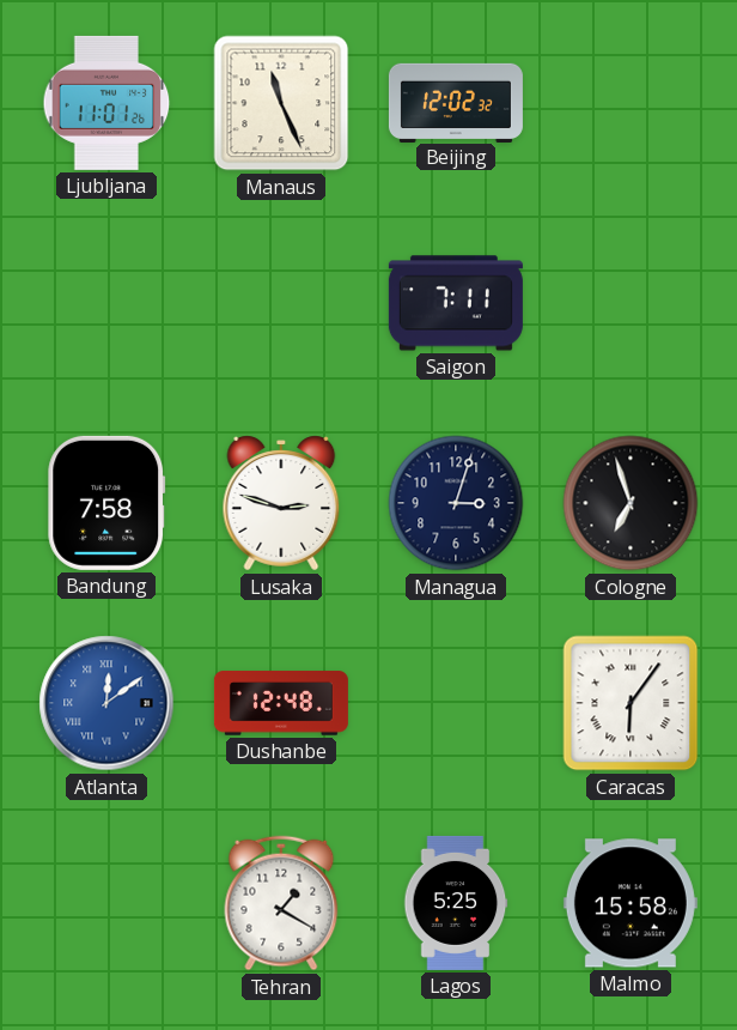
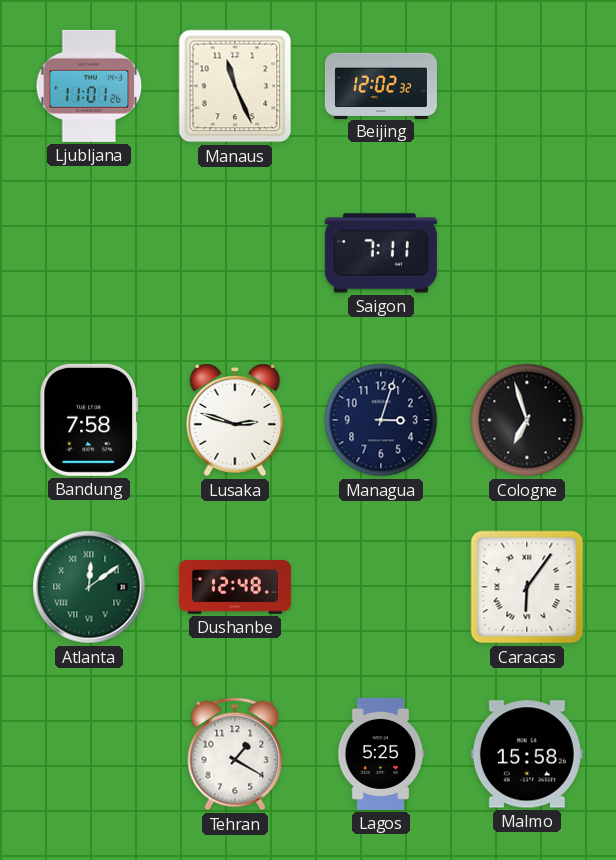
Atlanta dial: blue -> green (89, 587)
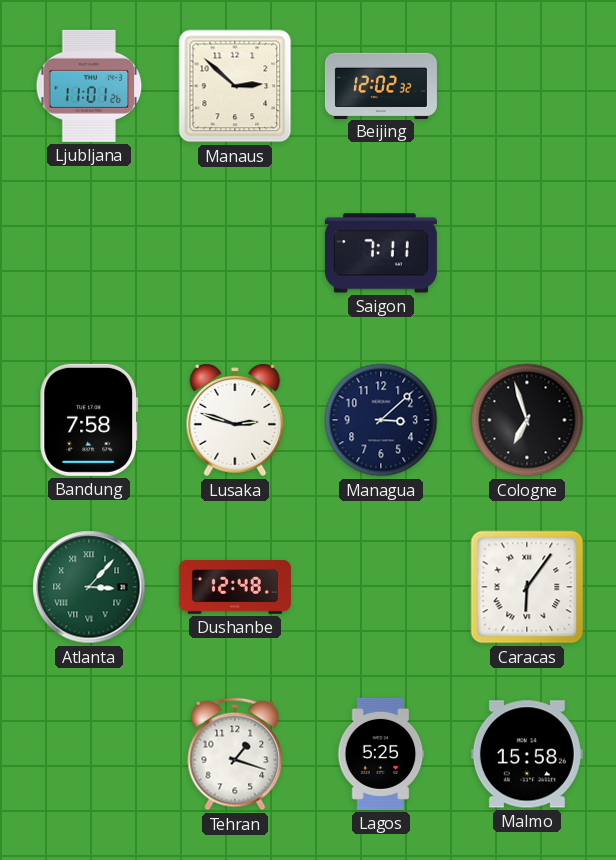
Manaus: 11:26 -> 2:52 (235, 86)
Managua: 3:03 -> 3:08 (381, 420)
Atlanta: 12:09 -> 3:07 (89, 587)
Tehran: 1:20 -> 1:18 (235, 754)
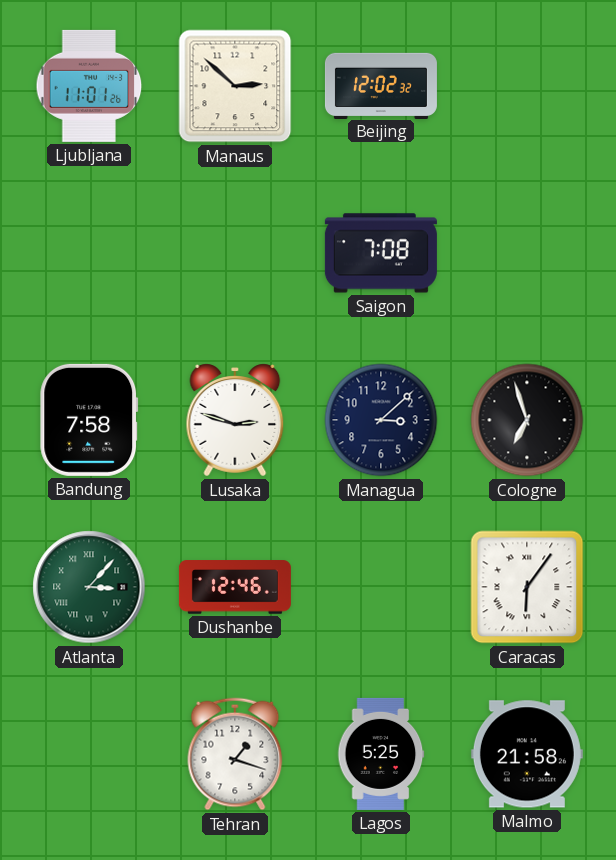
Saigon: 7:11 -> 7:08 (381, 253)
Dushanbe: 12:48 -> 12:46 (235, 587)
Malmo: 15:58 -> 21:58 (527, 754)
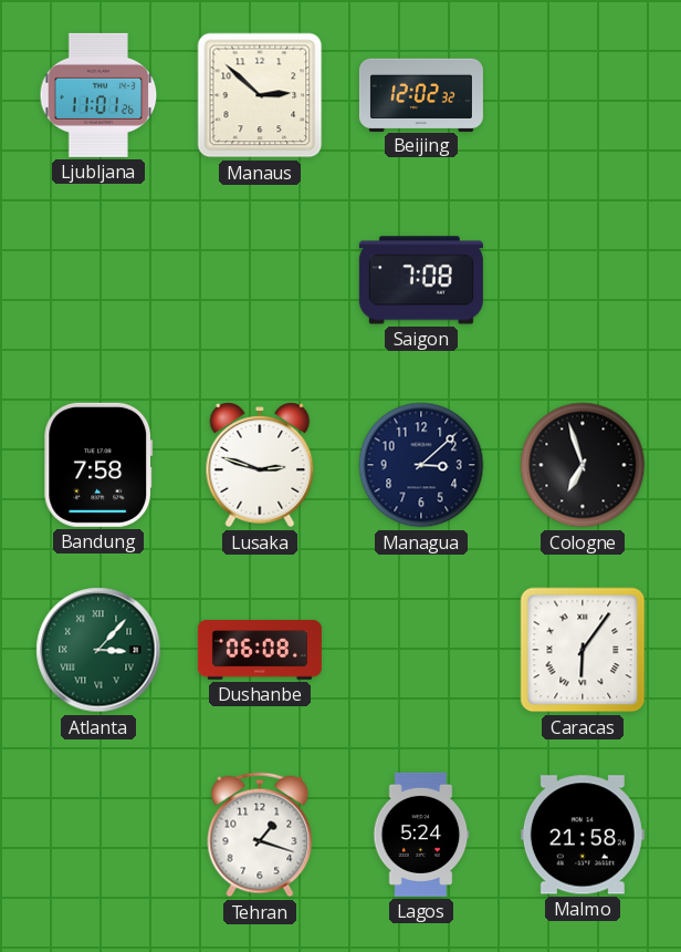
Dushanbe: 12:46 -> 06:08 (260, 650)
Lagos: 5:25 -> 5:24 (421, 835)
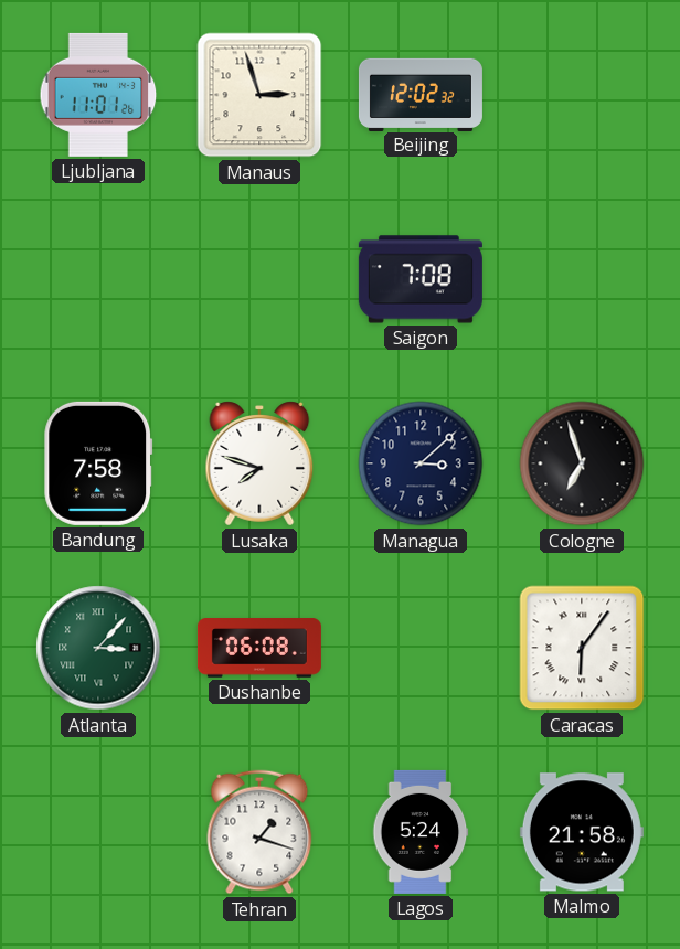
Manaus: 2:52 -> 2:57 (259, 95)
Lusaka: 2:48 -> 7:48 (259, 463)
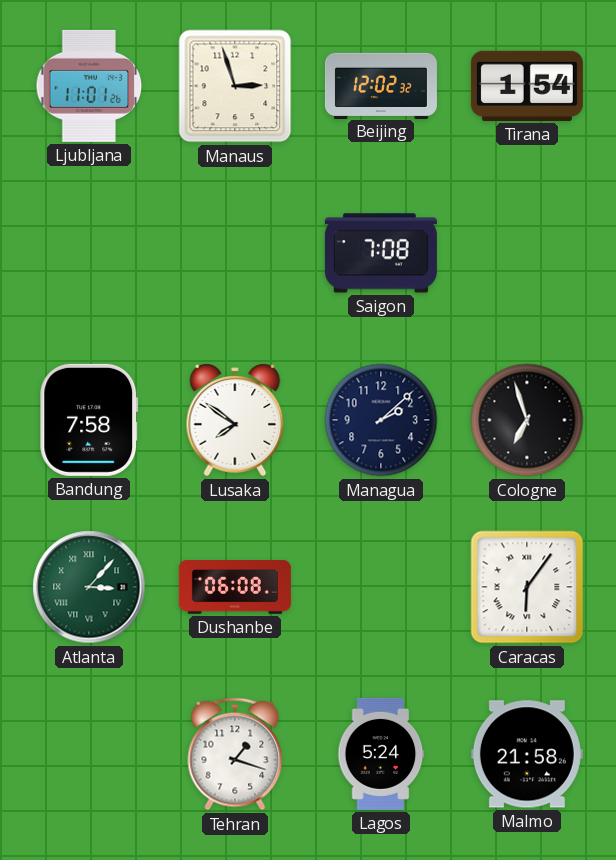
Tirana: none -> 1:54 (527, 86)
Lusaka: 7:48 -> 7:51 (235, 420)
Managua: 3:08 -> 2:08 (381, 420)
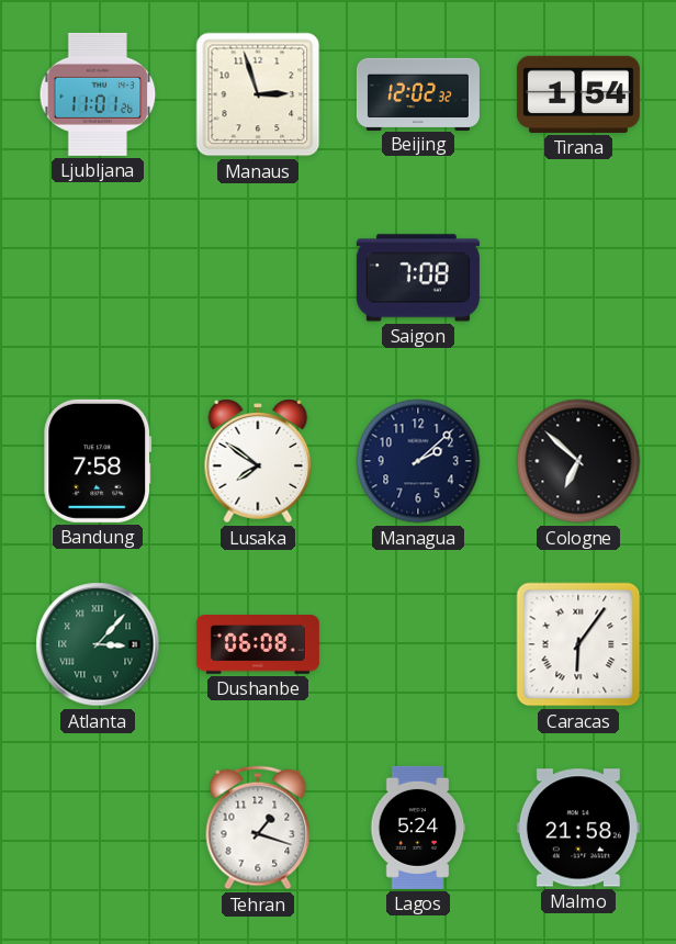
Cologne: 6:57 -> 6:52 (578, 461)
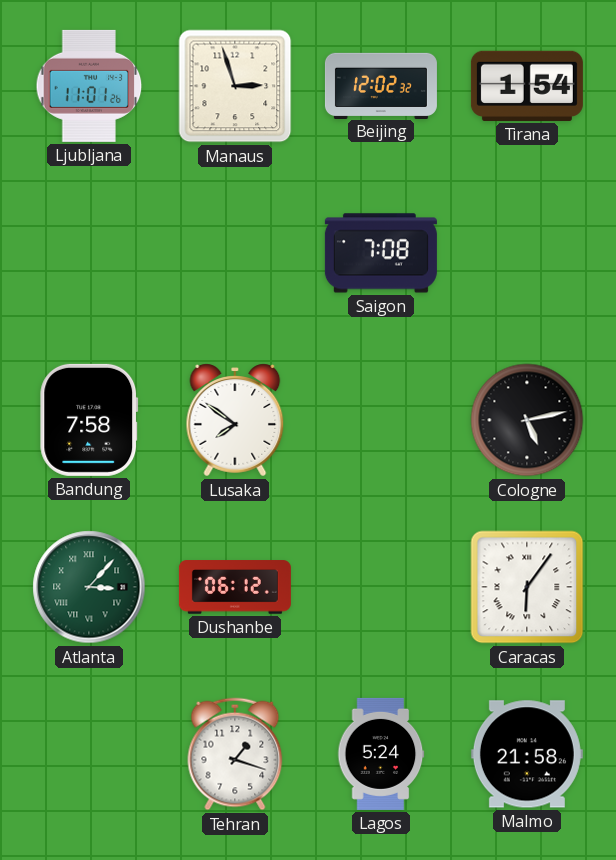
Managua: 2:08 -> none (418, 461)
Cologne: 6:52 -> 5:13 (527, 420)
Dushanbe: 06:08 -> 06:12 (235, 587)
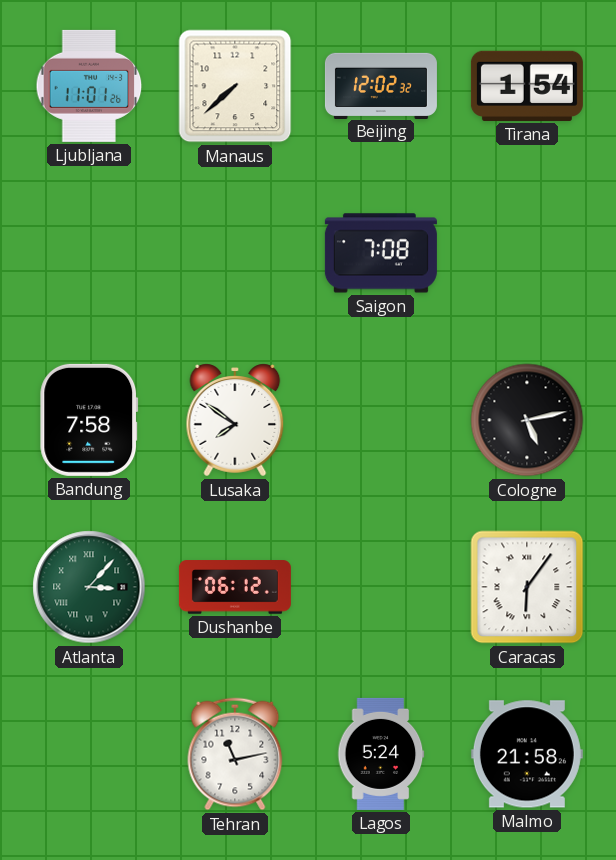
Manaus: 2:57 -> 7:38 (235, 86)
Tehran: 1:18 -> 11:13 (235, 754)
